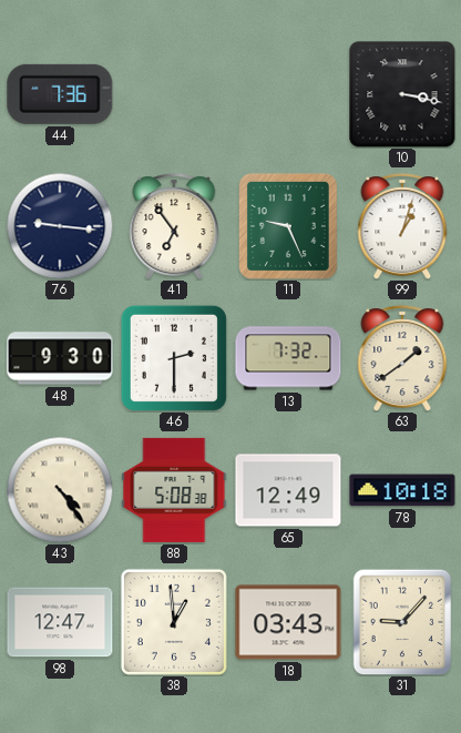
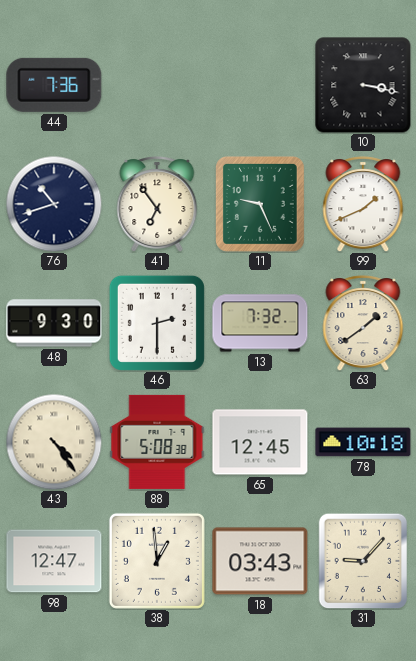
76: 9:16 -> 10:42 (54, 204)
99: 1:03 -> 1:41 (363, 204)
65: 12:49 -> 12:45 (260, 442)
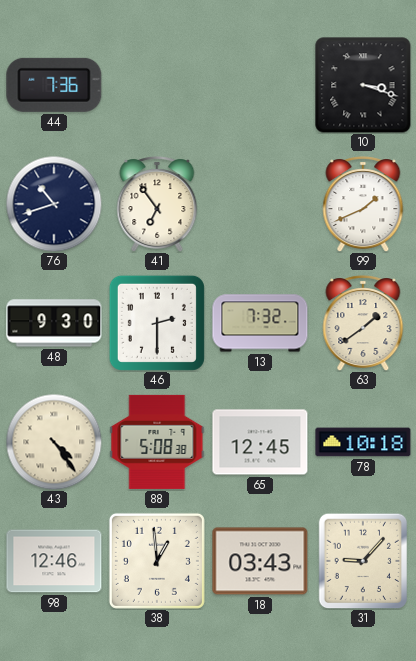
10: 3:17 -> 3:18 (363, 85)
11: 9:26 -> none (260, 204)
98: 12:47 -> 12:46 (54, 561)
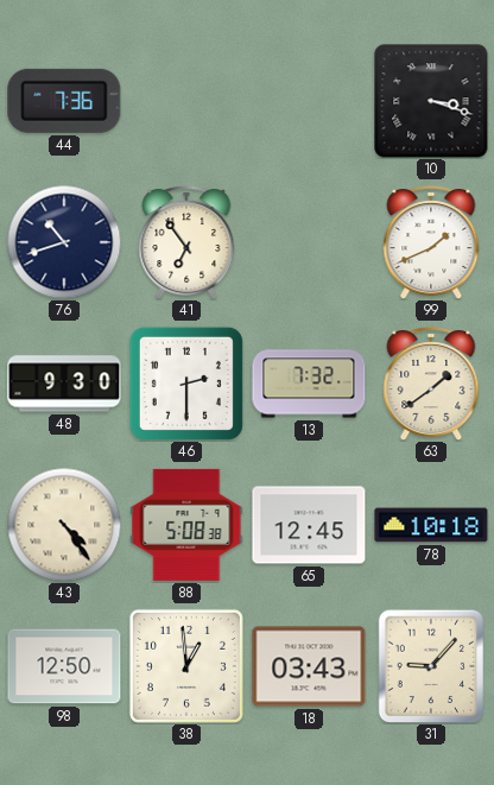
98: 12:46 -> 12:50 (64, 666)
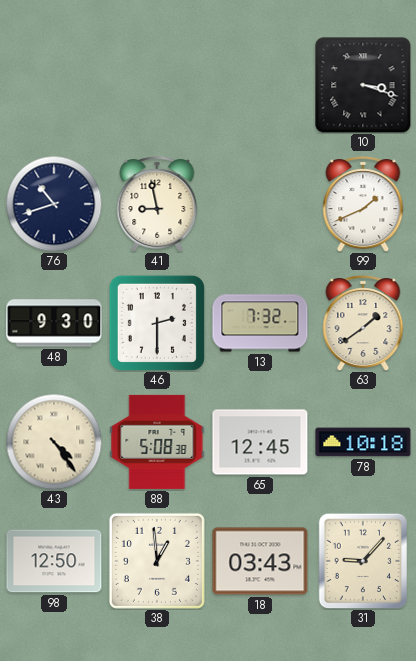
44: 7:36 -> none (64, 101)
41: 6:54 -> 8:58 (157, 204)
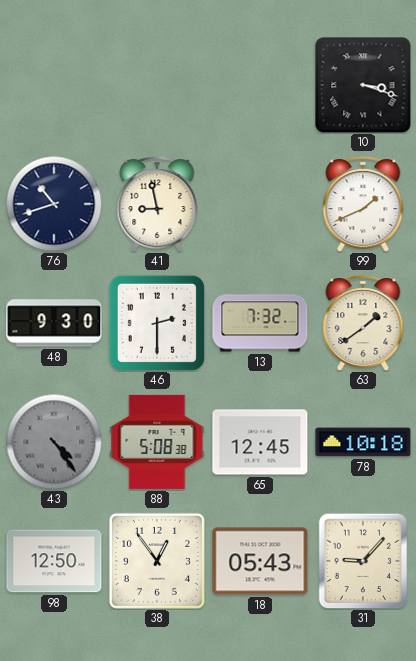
43 dial: cream -> grey (54, 442)
38: 12:59 -> 12:54 (157, 561)
18: 03:43 -> 05:43 (260, 561)
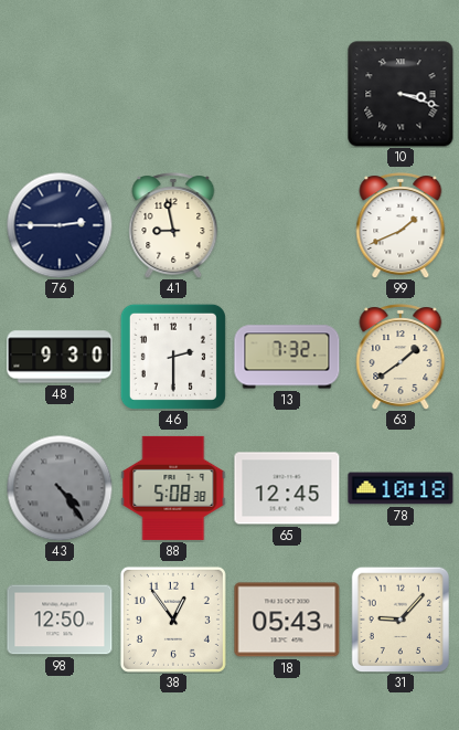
76: 10:42 -> 2:45 (60, 225)
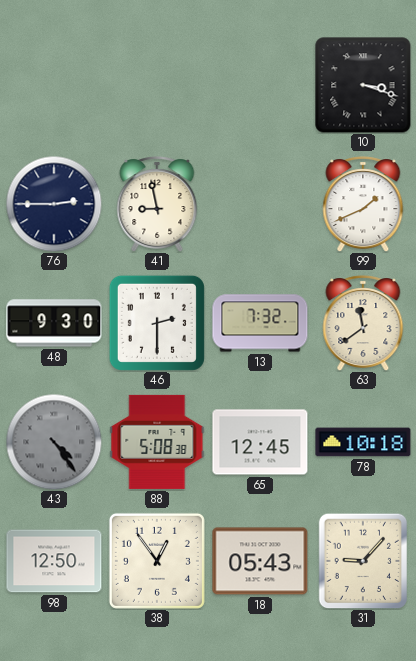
63: 1:39 -> 11:39 (363, 323)
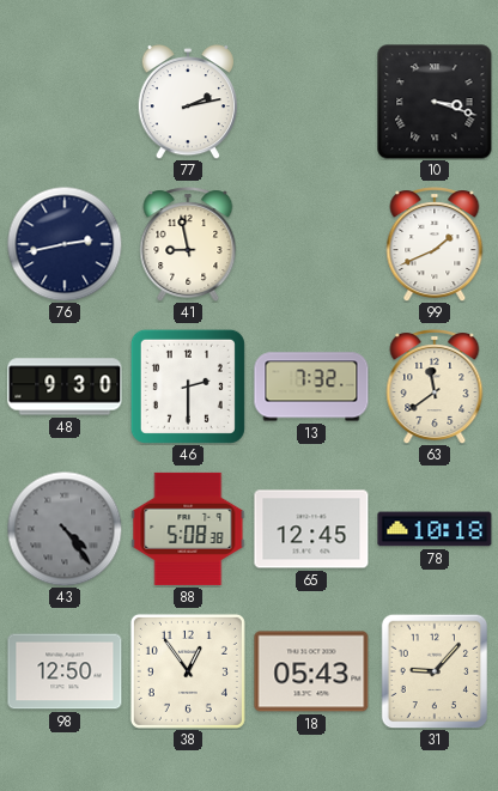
77: none -> 2:13 (187, 102)
76: 2:45 -> 2:43 (65, 244)
